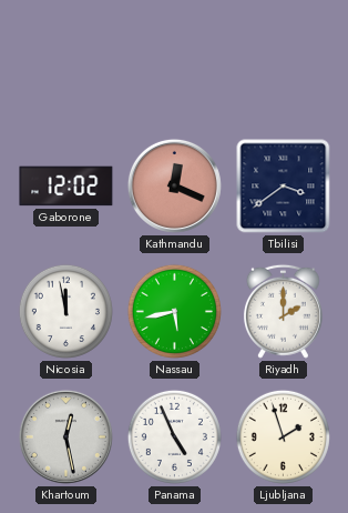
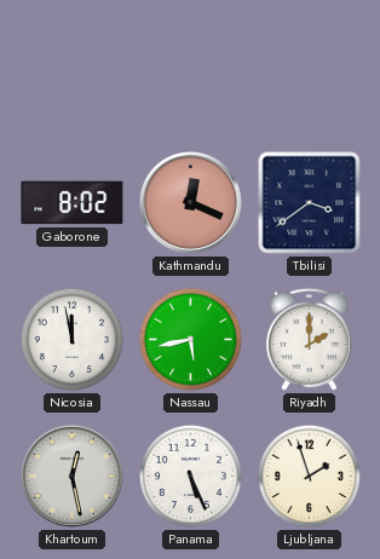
Gaborone: 12:02 -> 8:02 (73, 203)
Panama: 4:56 -> 5:26 (190, 476)
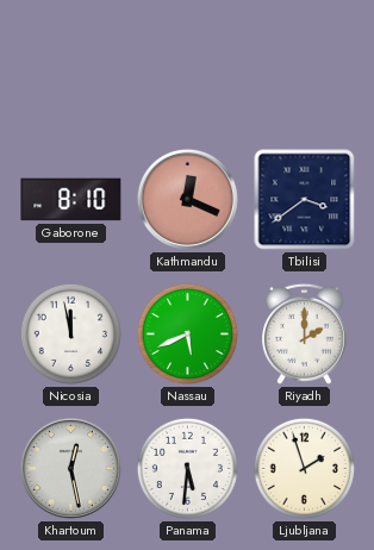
Gaborone: 8:02 -> 8:10 (71, 200)
Nassau: 5:43 -> 5:41 (187, 333)
Panama: 5:26 -> 5:31 (187, 468)
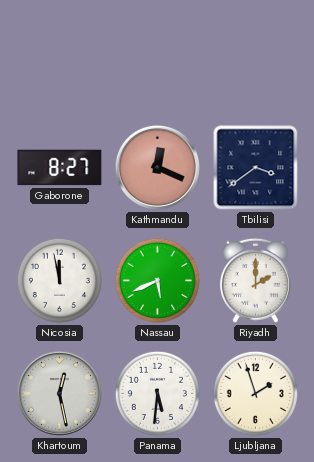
Gaborone: 8:10 -> 8:27 (60, 168)
